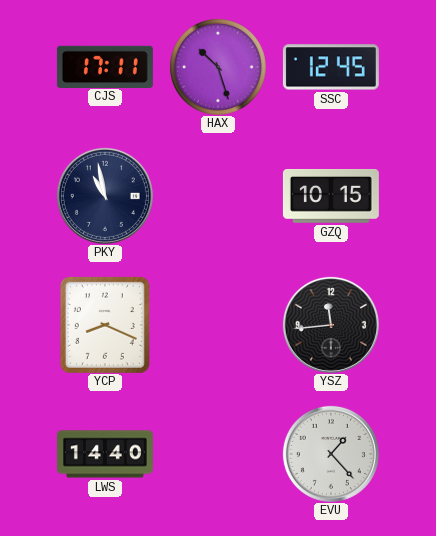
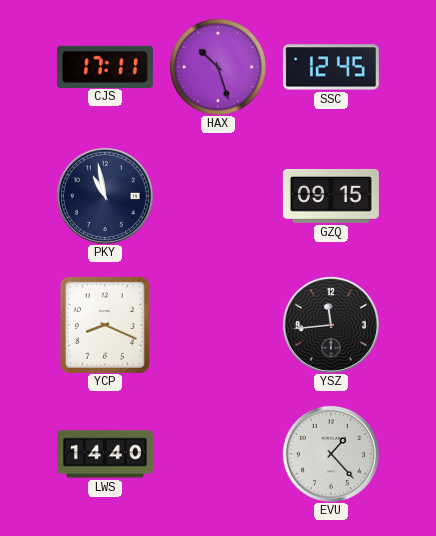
GZQ: 10:15 -> 09:15 (331, 197)
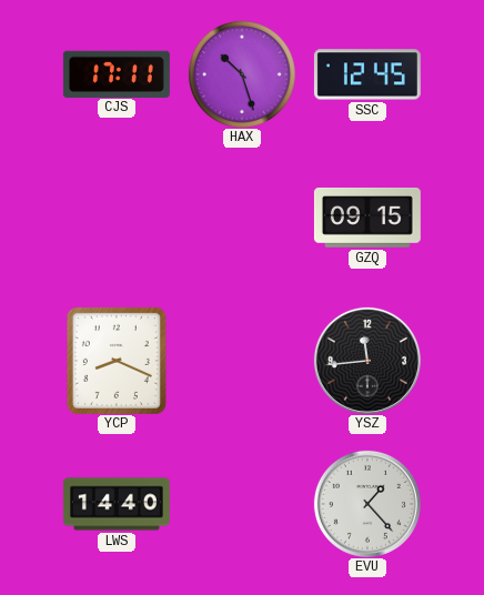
PKY: 10:58 -> none (105, 196)
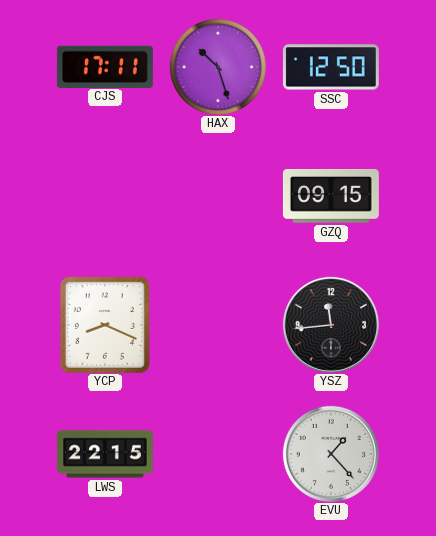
SSC: 12:45 -> 12:50 (331, 67)
LWS: 14:40 -> 22:15 (105, 454)
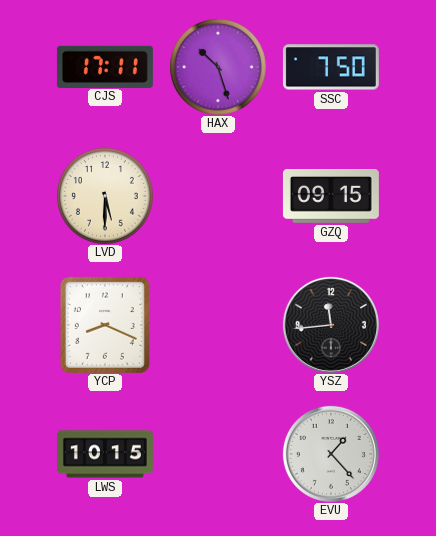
SSC: 12:50 -> 7:50 (331, 67)
LVD: none -> 5:30 (105, 196)
LWS: 22:15 -> 10:15 (105, 454)
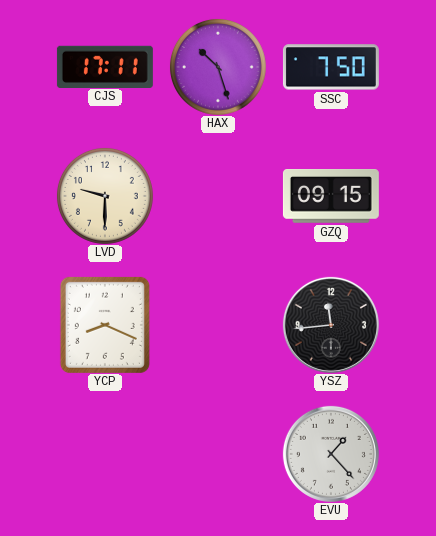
LVD: 5:30 -> 9:30 (105, 196)
LWS: 10:15 -> none (105, 454)
